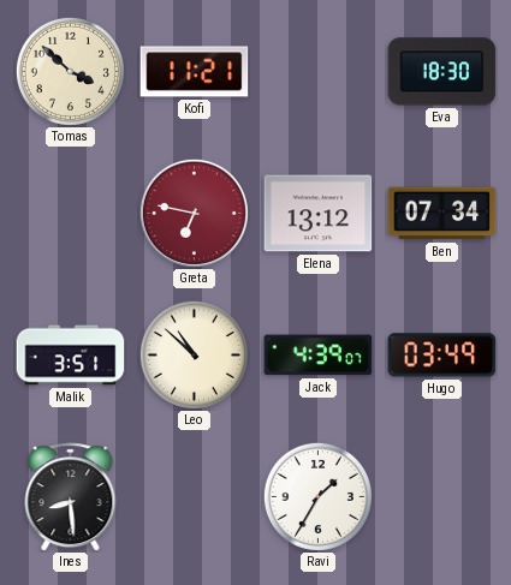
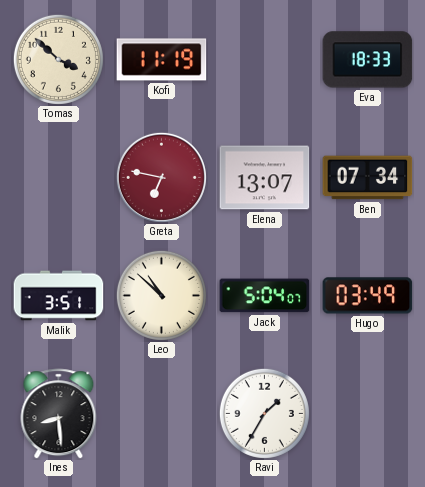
Kofi: 11:21 -> 11:19 (162, 60)
Eva: 18:30 -> 18:33 (368, 60)
Elena: 13:12 -> 13:07 (265, 178)
Jack: 4:39 -> 5:04 (265, 296)
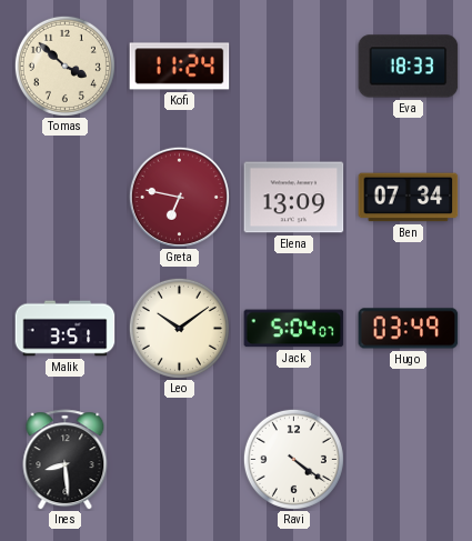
Kofi: 11:19 -> 11:24 (180, 67)
Elena: 13:07 -> 13:09 (294, 198)
Leo: 10:52 -> 10:09 (179, 328)
Ravi: 1:35 -> 4:21 (293, 459)
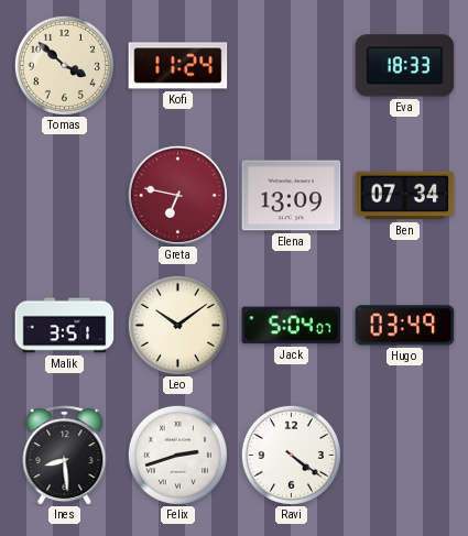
Felix: none -> 2:42 (177, 455)
